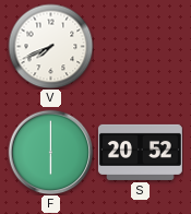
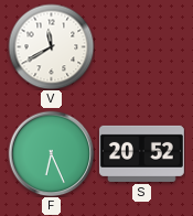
V: 7:41 -> 11:40 (51, 46)
F: 6:00 -> 6:26 (51, 153)
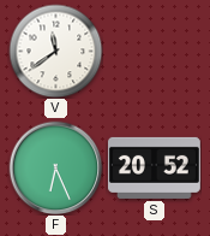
V: 11:40 -> 11:39 (55, 51)
